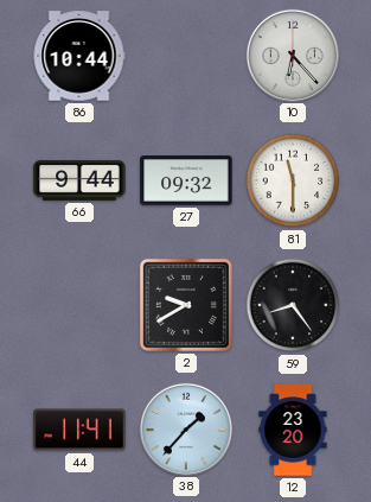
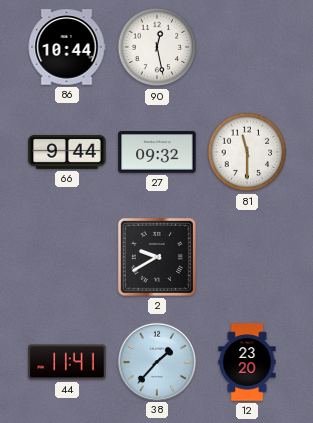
90: none -> 12:28 (157, 47)
10: 6:23 -> none (292, 55)
59: 8:24 -> none (293, 305)
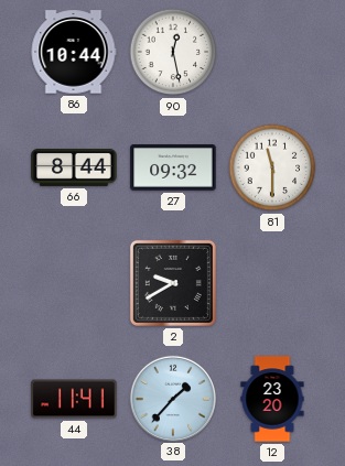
66: 9:44 -> 8:44 (74, 167)
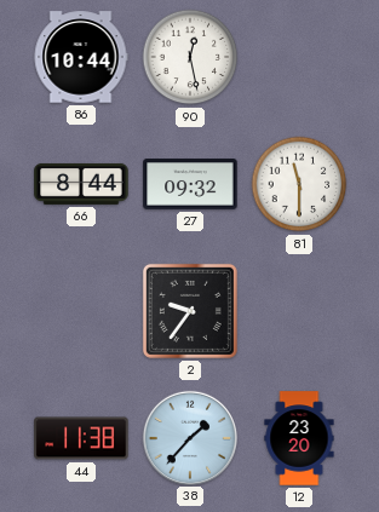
2: 9:40 -> 9:36 (190, 311)
44: 11:41 -> 11:38 (81, 438)
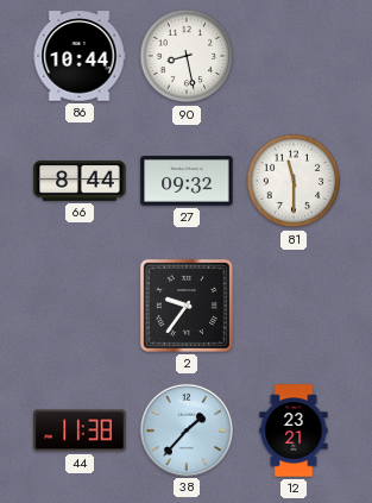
90: 12:28 -> 8:28 (187, 56)
12: 23:20 -> 23:21 (294, 430)
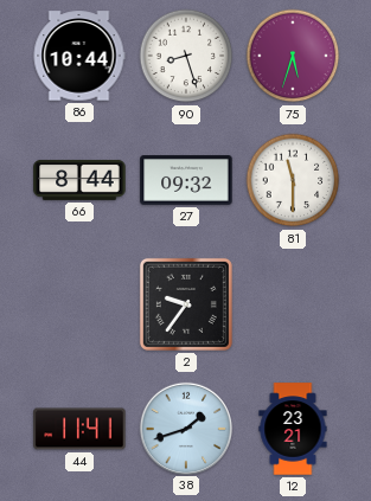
90: 8:28 -> 8:27 (186, 56)
75: none -> 5:33 (293, 56)
44: 11:38 -> 11:41 (79, 429)
38: 1:37 -> 1:42 (185, 428)
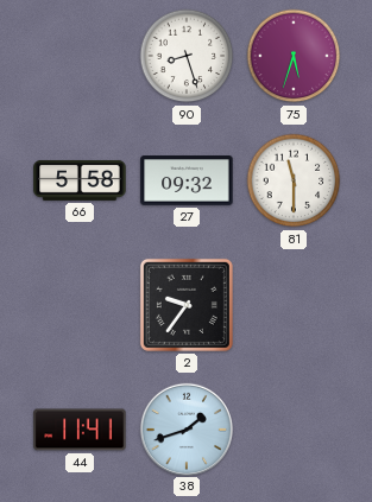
86: 10:44 -> none (79, 56)
66: 8:44 -> 5:58 (80, 180)
12: 23:21 -> none (293, 429)
